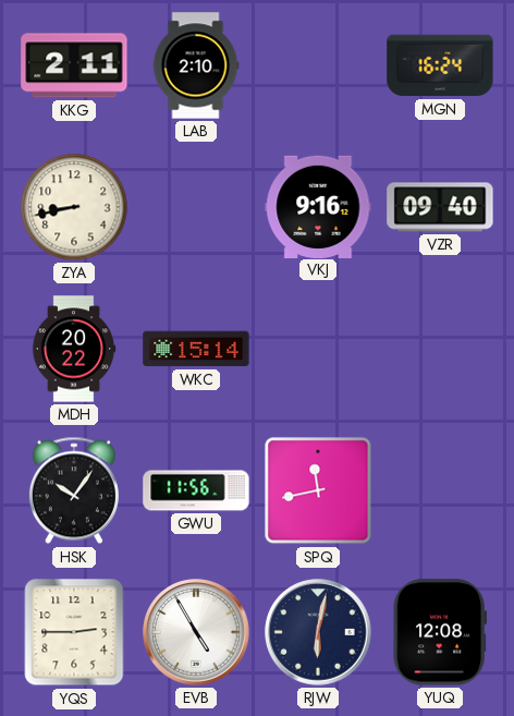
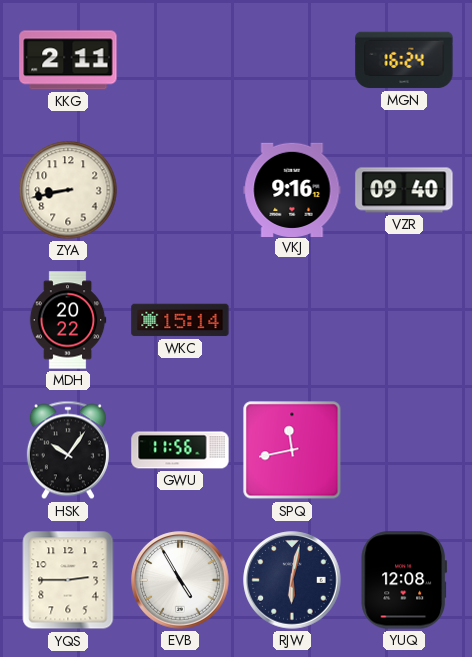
LAB: 2:10 -> none (196, 65)
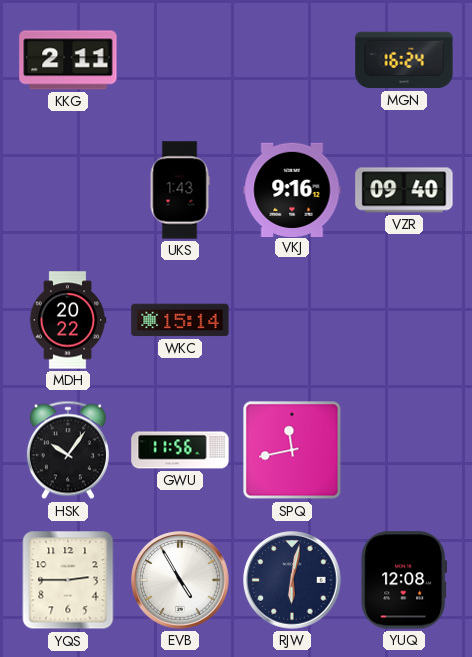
ZYA: 8:43 -> none (68, 190)
UKS: none -> 1:43 (180, 190)
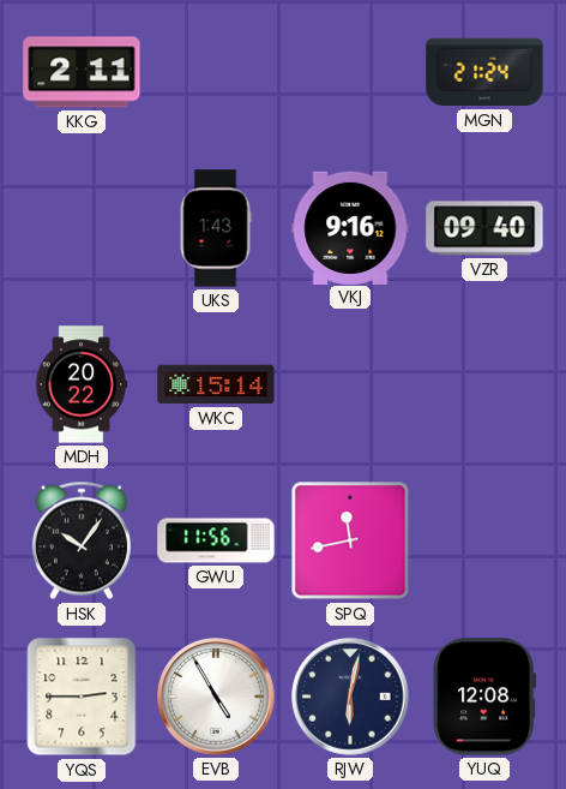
MGN: 16:24 -> 21:24 (484, 72)
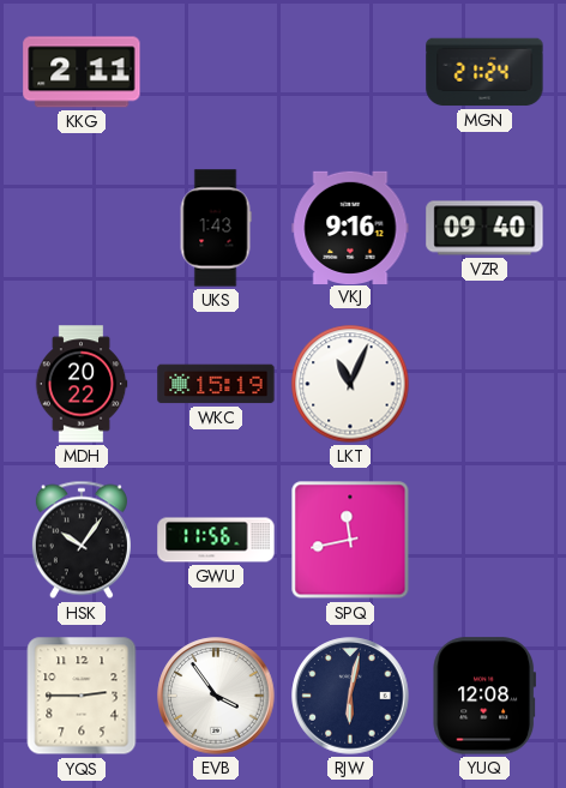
WKC: 15:14 -> 15:19 (216, 384)
LKT: none -> 11:04 (350, 384)
EVB: 4:55 -> 3:54 (216, 696)
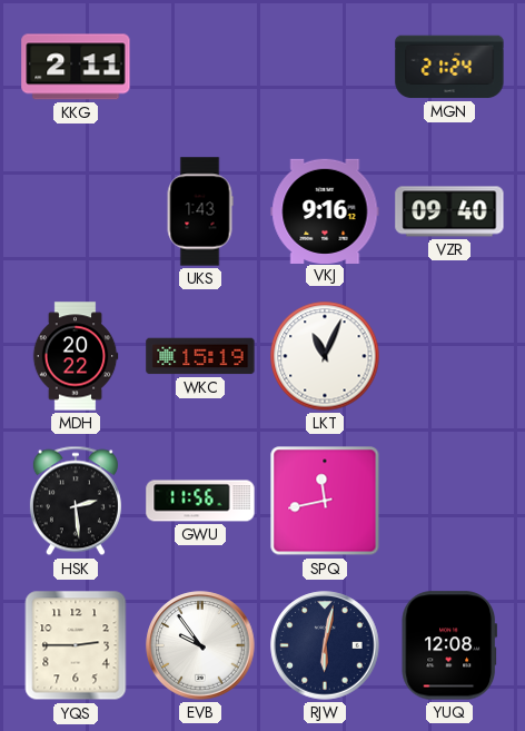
HSK: 10:06 -> 2:29 (76, 501)
EVB: 3:54 -> 9:54 (200, 645)
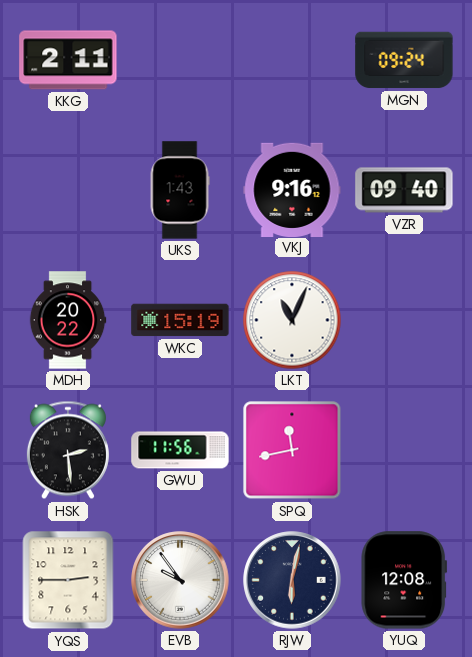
MGN: 21:24 -> 09:24 (404, 60)
